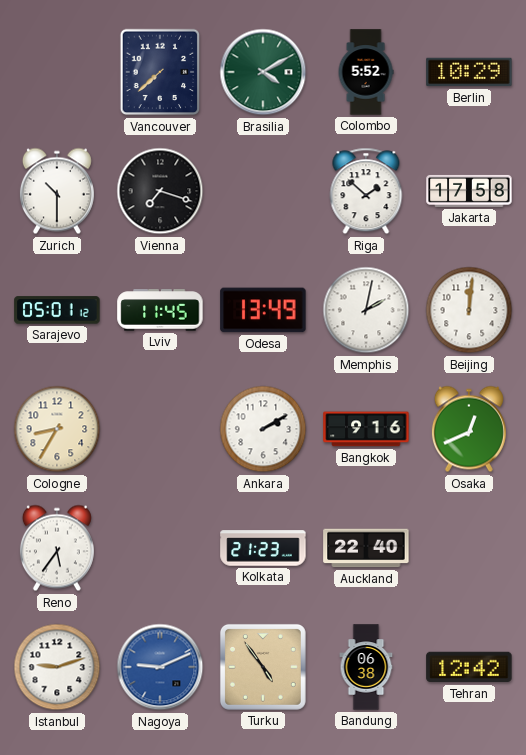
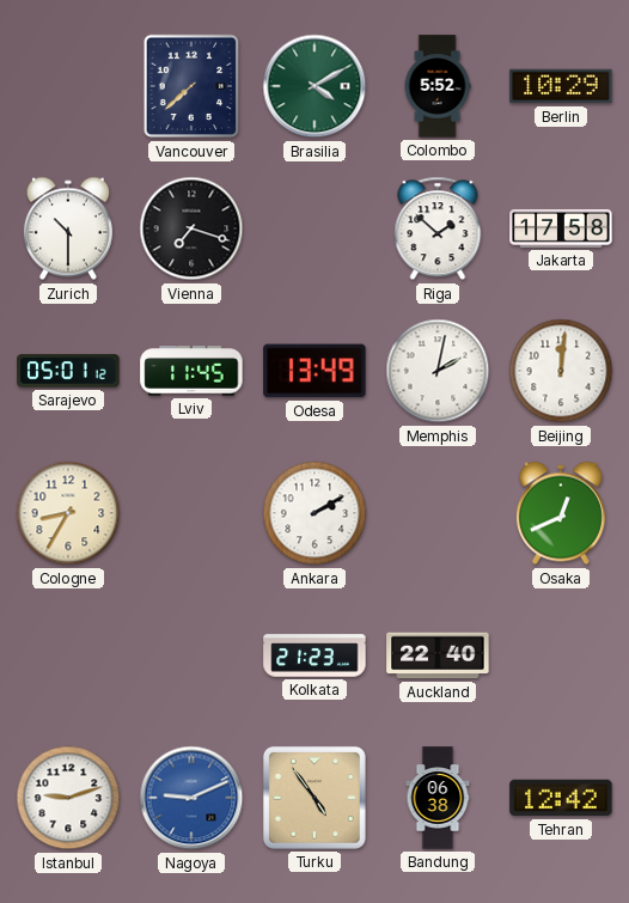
Bangkok: 9:16 -> none (366, 429)
Reno: 5:36 -> none (57, 548)
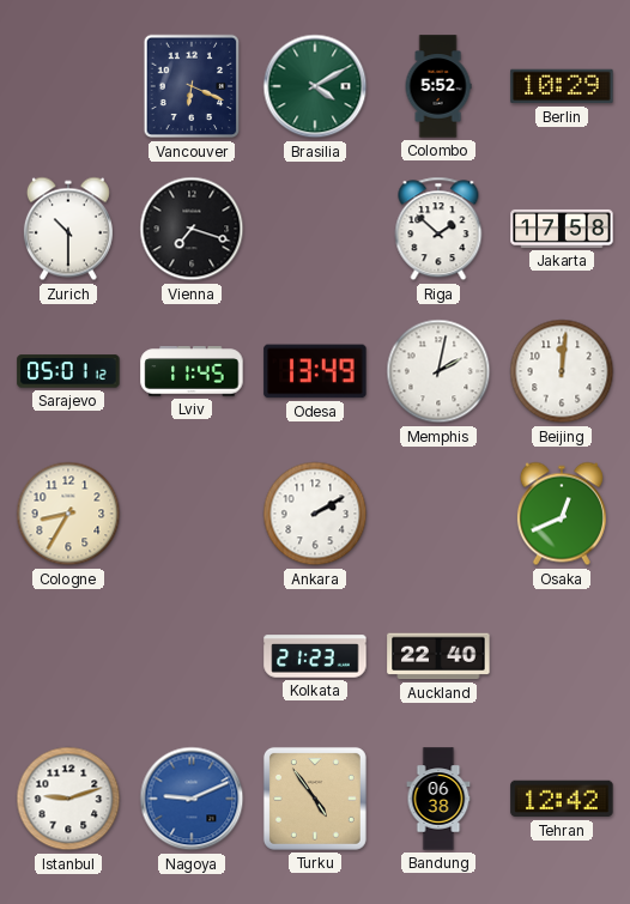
Vancouver: 7:38 -> 6:19 (192, 86)
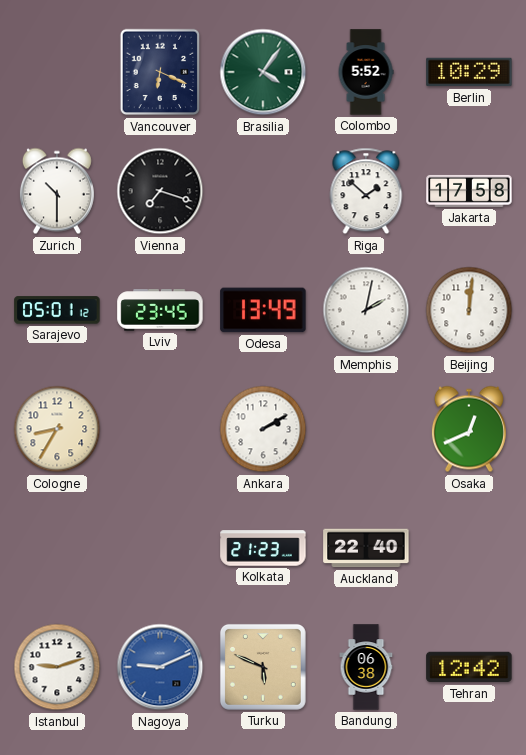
Brasilia: 4:10 -> 4:06 (263, 72)
Lviv: 11:45 -> 23:45 (160, 310)
Turku: 4:54 -> 5:49 (263, 667)
